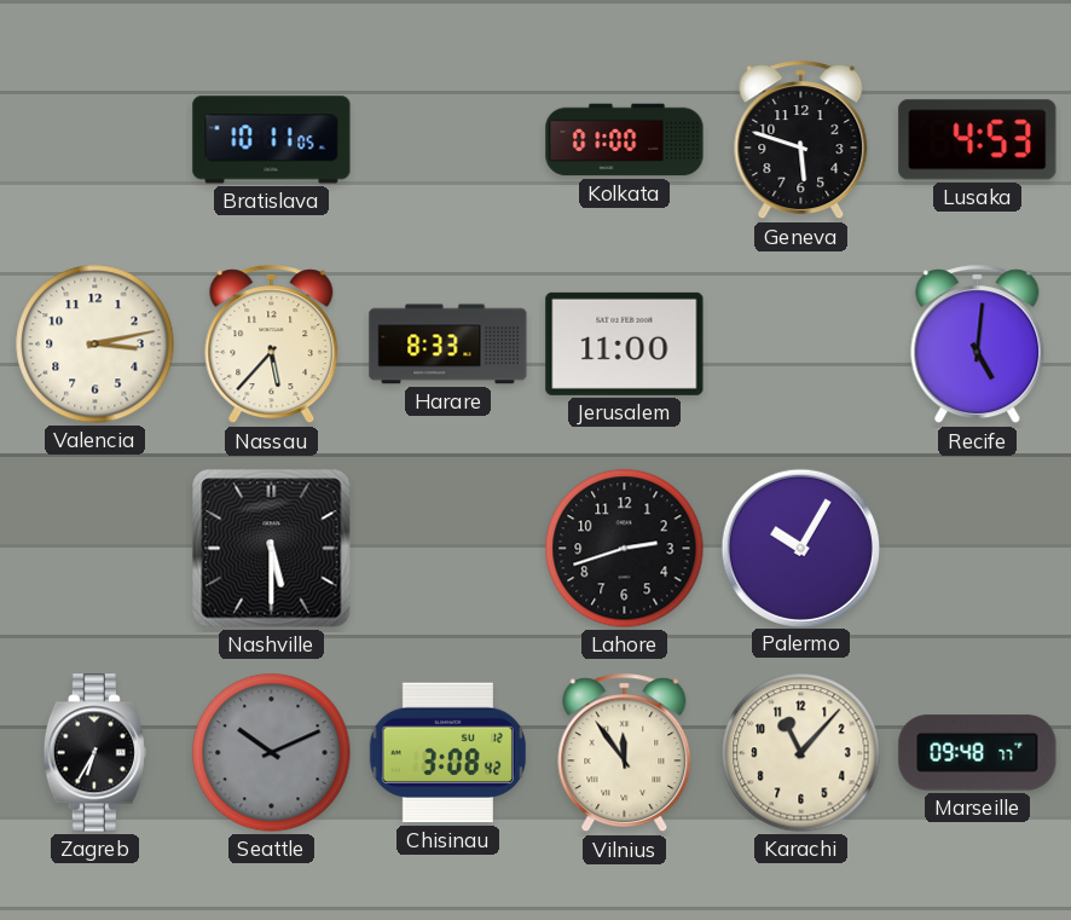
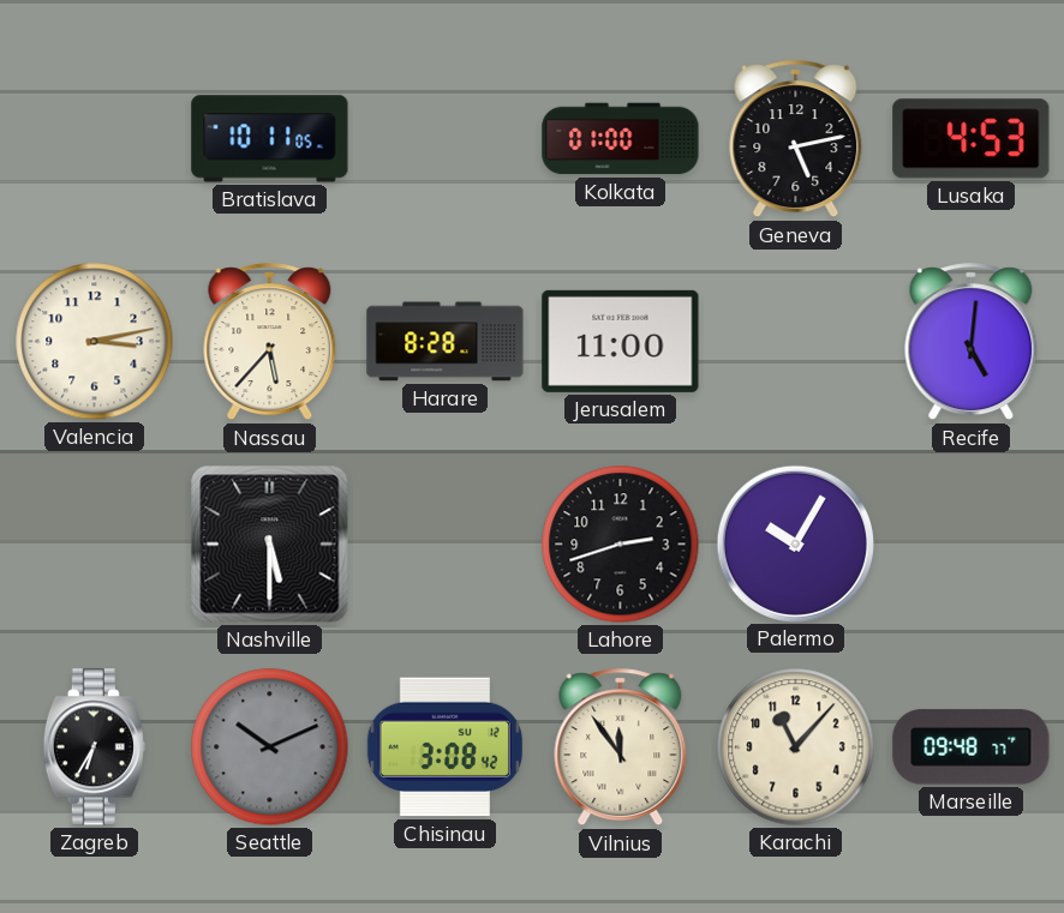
Geneva: 5:48 -> 5:13 (796, 139)
Harare: 8:33 -> 8:28 (446, 342)
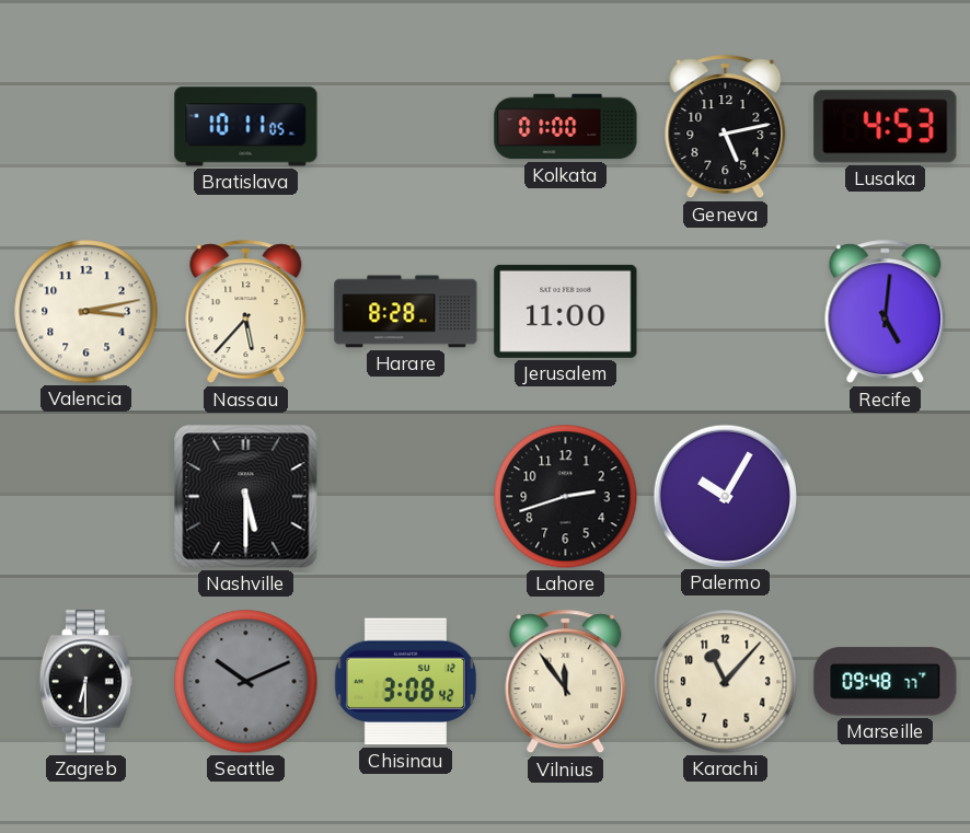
Zagreb: 6:35 -> 6:30 (85, 682)
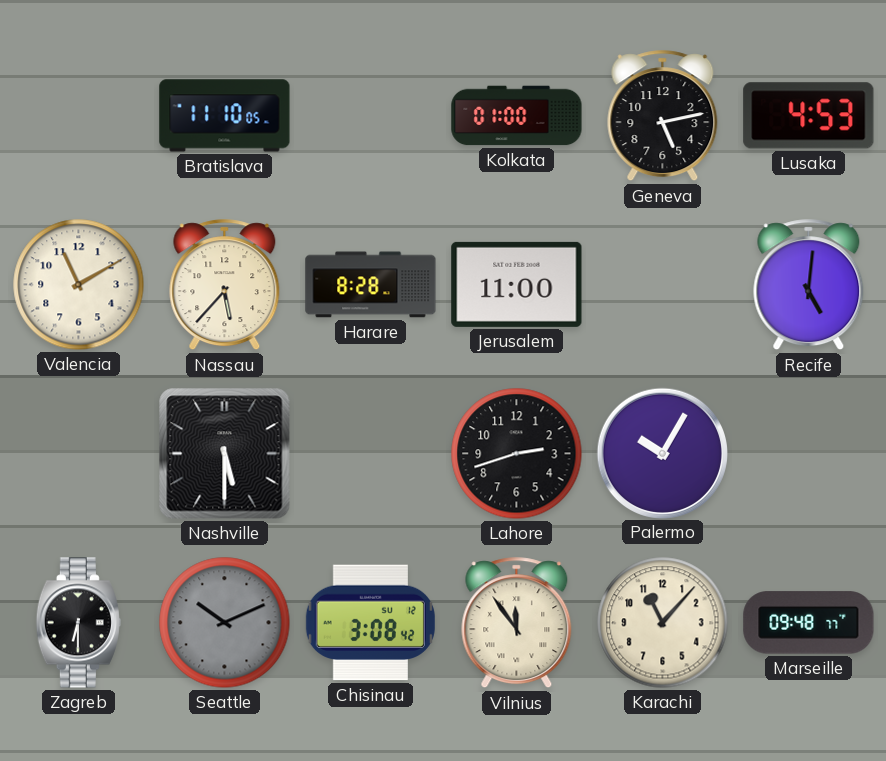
Bratislava: 10:11 -> 11:10 (225, 116)
Valencia: 3:13 -> 11:10 (79, 285)
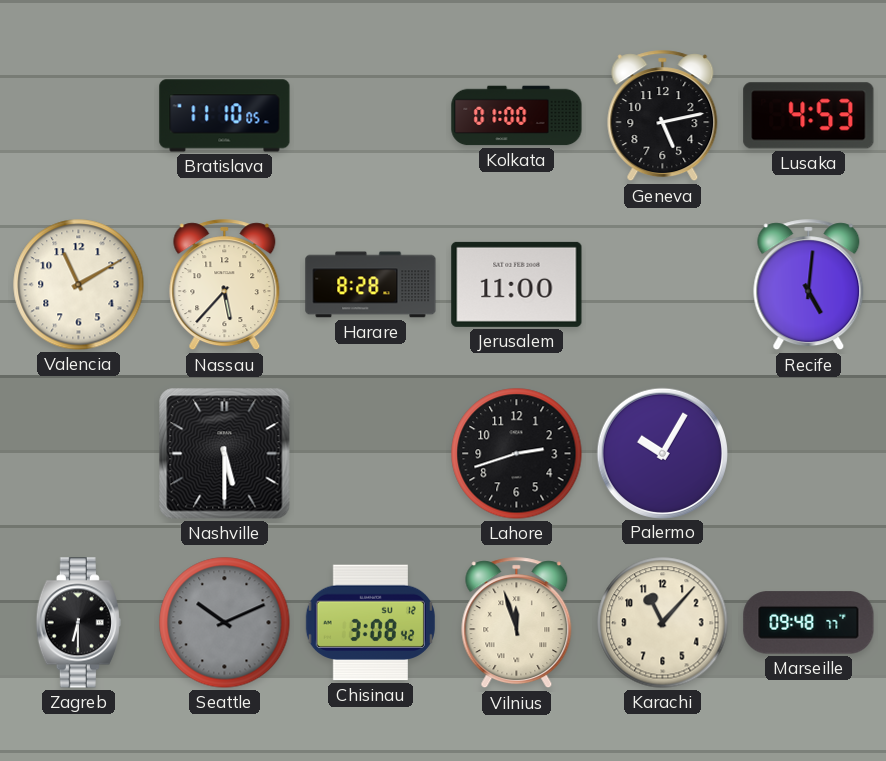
Vilnius: 11:54 -> 11:57 (517, 623)
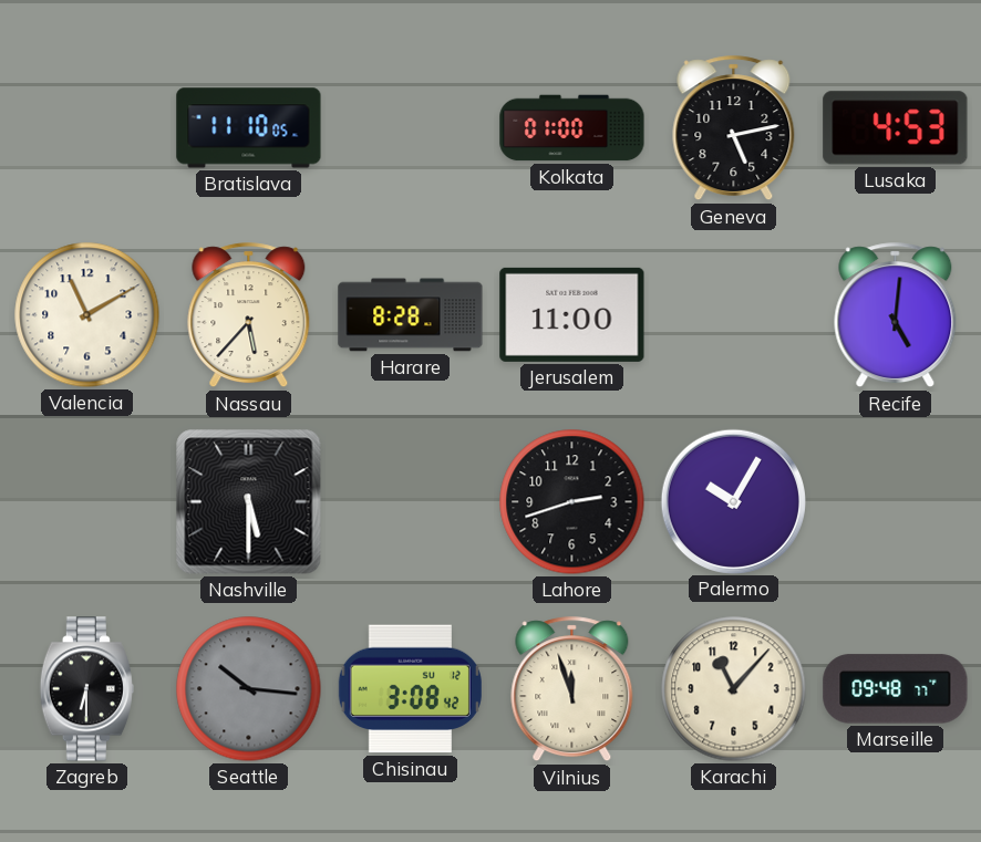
Seattle: 10:11 -> 10:16 (249, 689)
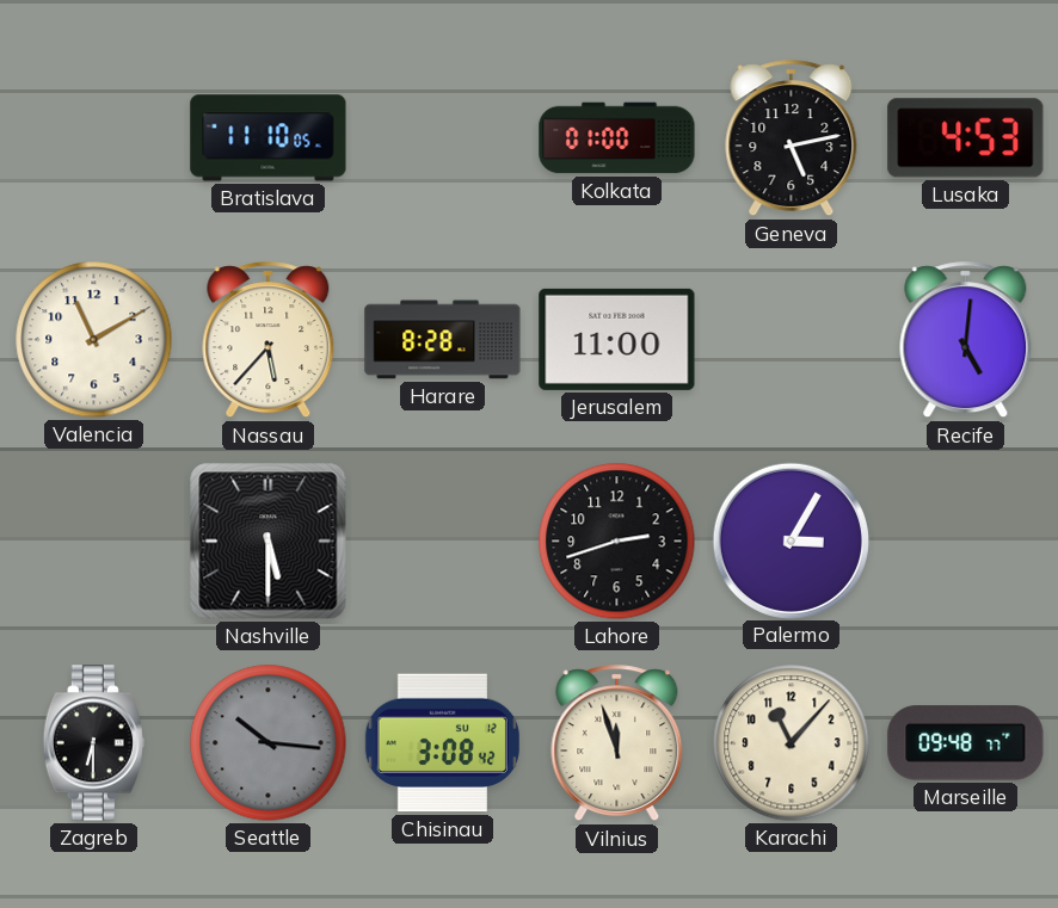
Palermo: 10:05 -> 3:05 (791, 541)
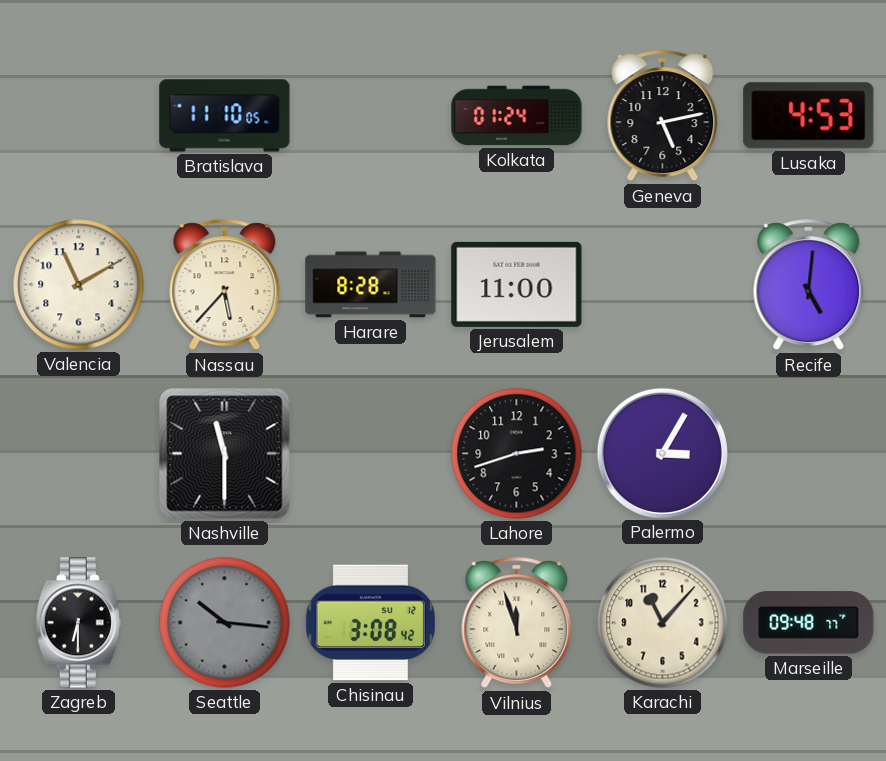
Kolkata: 01:00 -> 01:24 (517, 116)
Nashville: 5:30 -> 11:30 (225, 454)
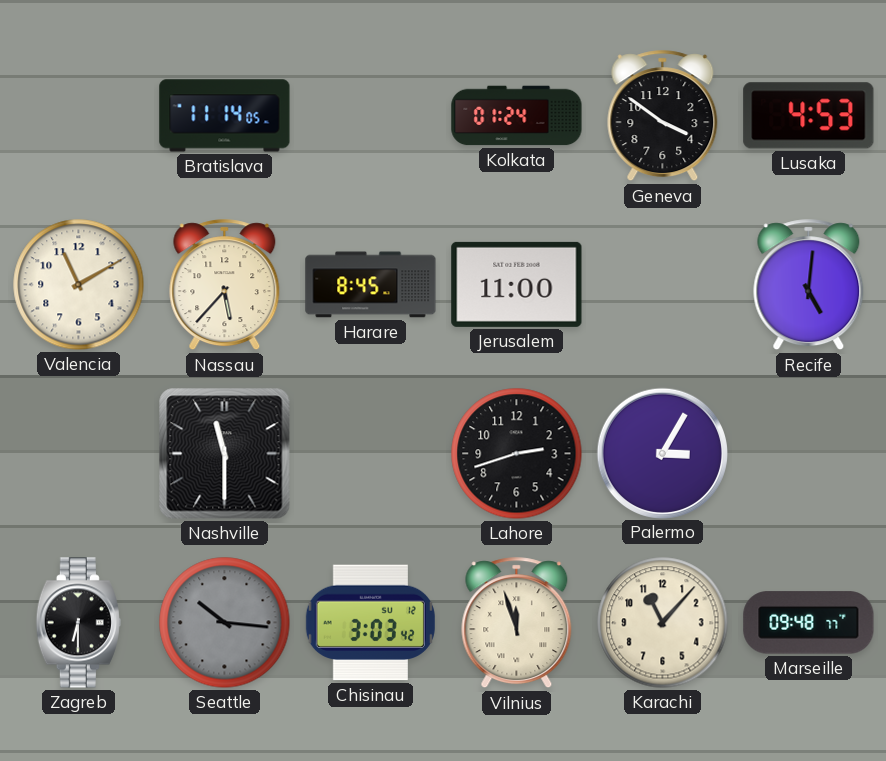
Bratislava: 11:10 -> 11:14 (225, 116)
Geneva: 5:13 -> 3:51 (663, 116)
Harare: 8:28 -> 8:45 (371, 285)
Chisinau: 3:08 -> 3:03 (370, 623)
